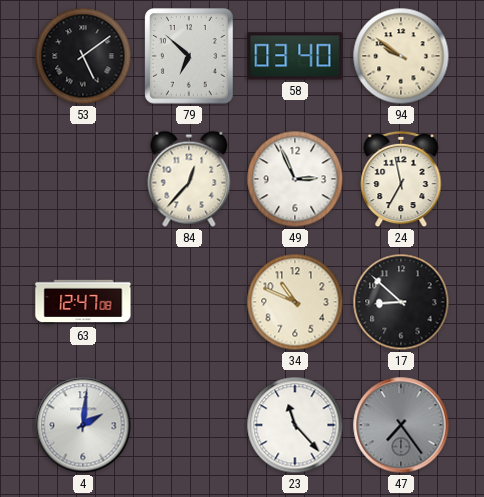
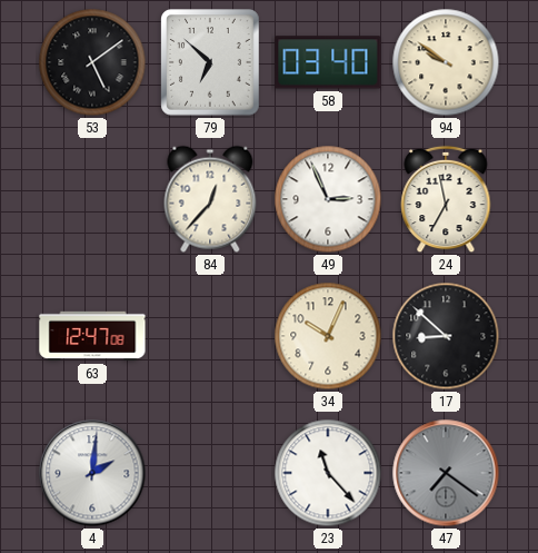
34: 10:49 -> 10:04 (328, 336)
47: 7:24 -> 7:21 (446, 473)
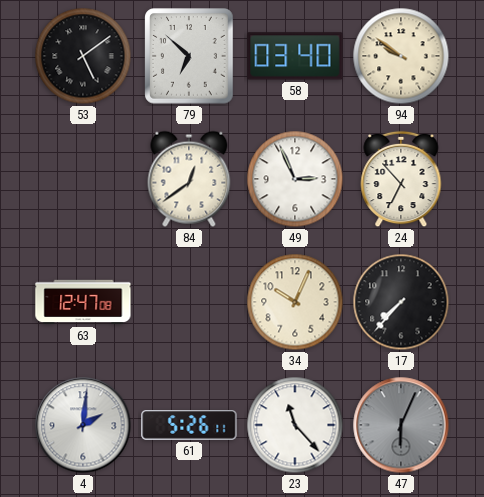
84: 12:37 -> 12:39 (189, 179)
24: 6:58 -> 6:53 (401, 179)
17: 8:52 -> 7:37 (401, 302)
61: none -> 5:26 (189, 425)
47: 7:21 -> 6:04 (401, 425)
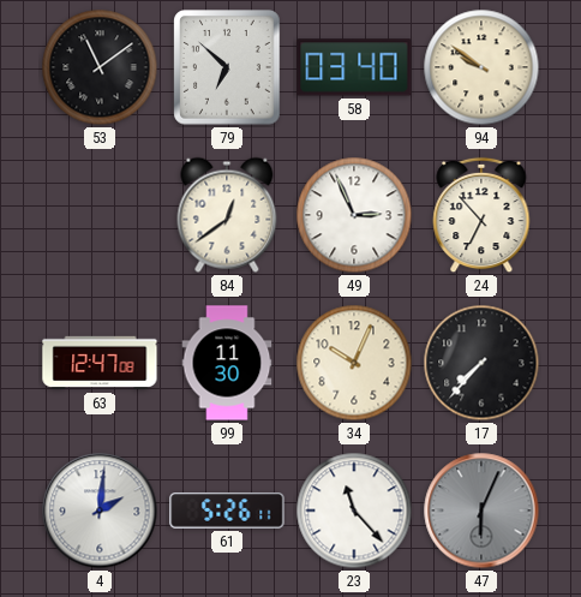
53: 5:09 -> 11:09 (100, 67)
99: none -> 11:30 (227, 363)
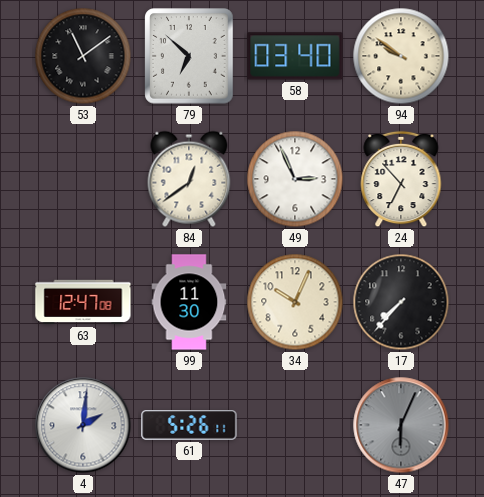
23: 11:23 -> none (354, 511)
